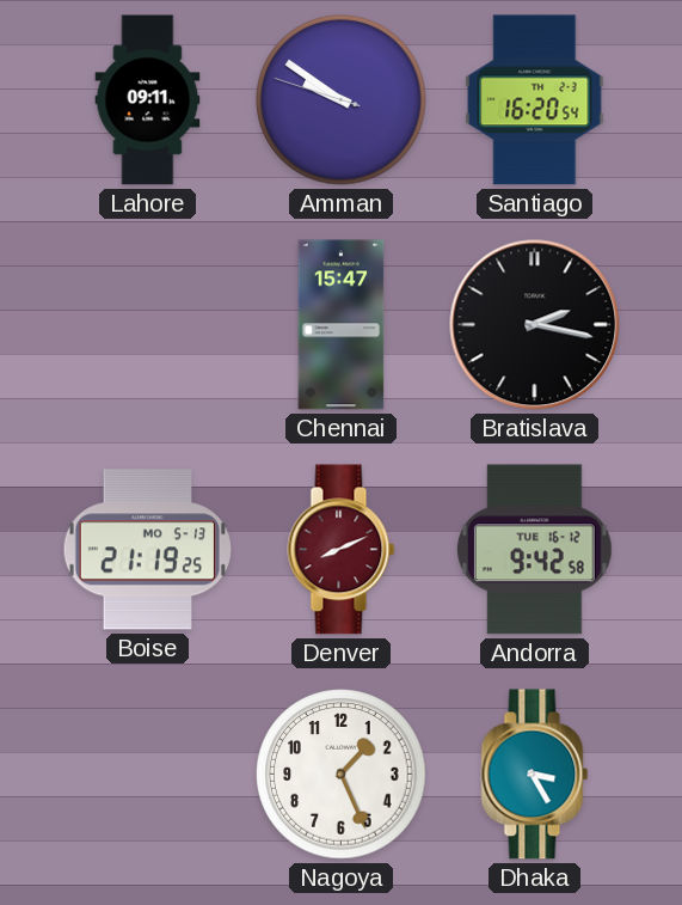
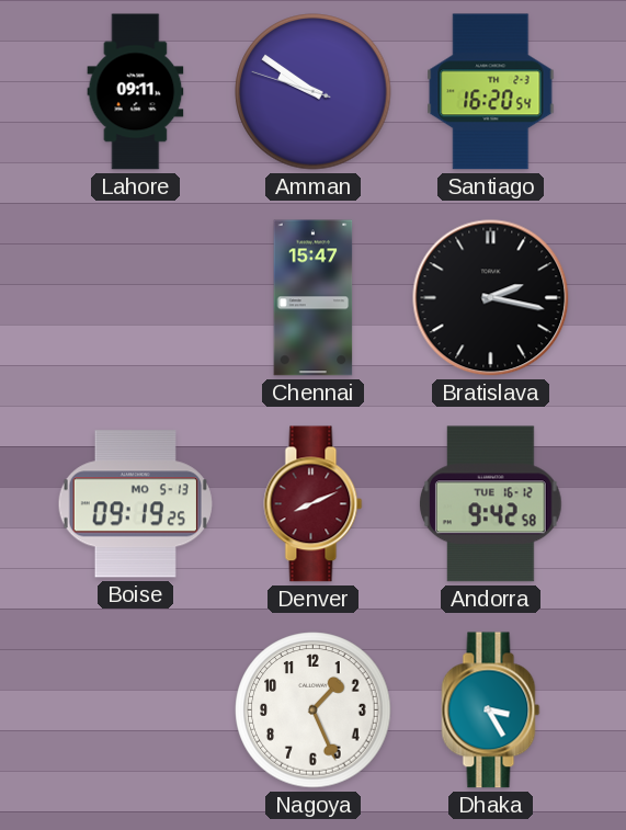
Boise: 21:19 -> 09:19 (135, 504)
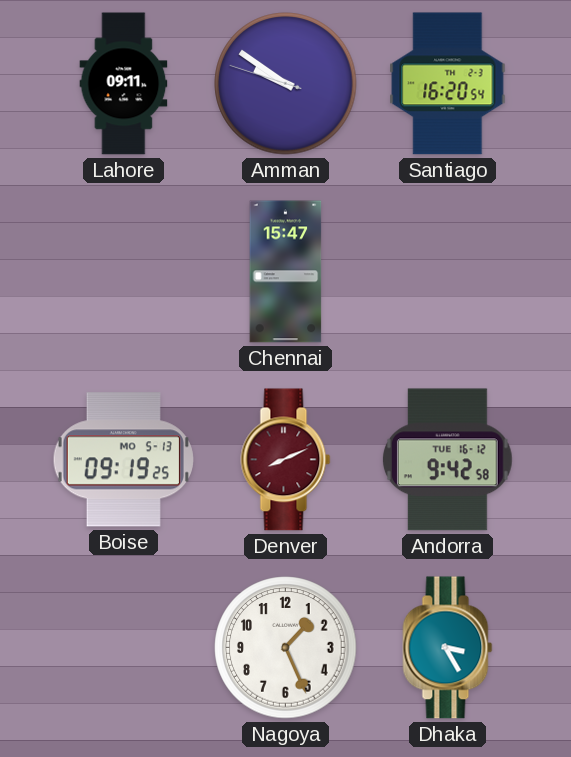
Bratislava: 2:17 -> none (491, 298)
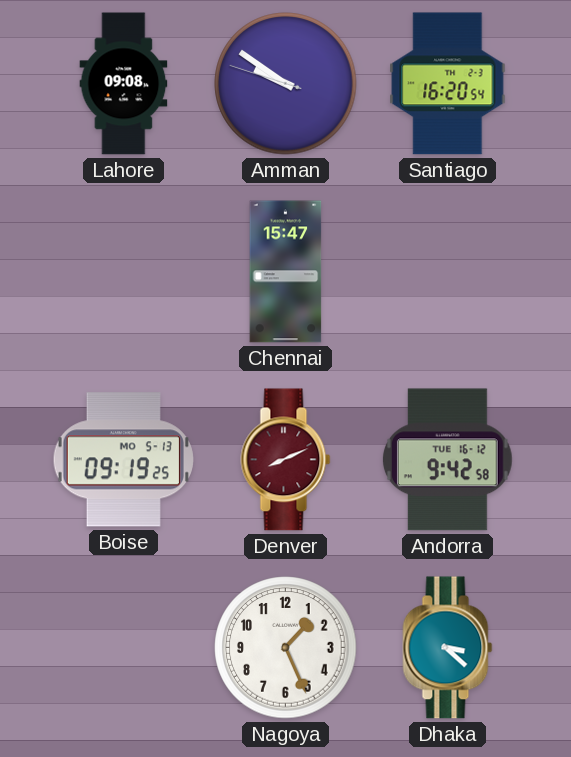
Lahore: 09:11 -> 09:08 (124, 84)
Dhaka: 3:25 -> 3:22 (448, 648)
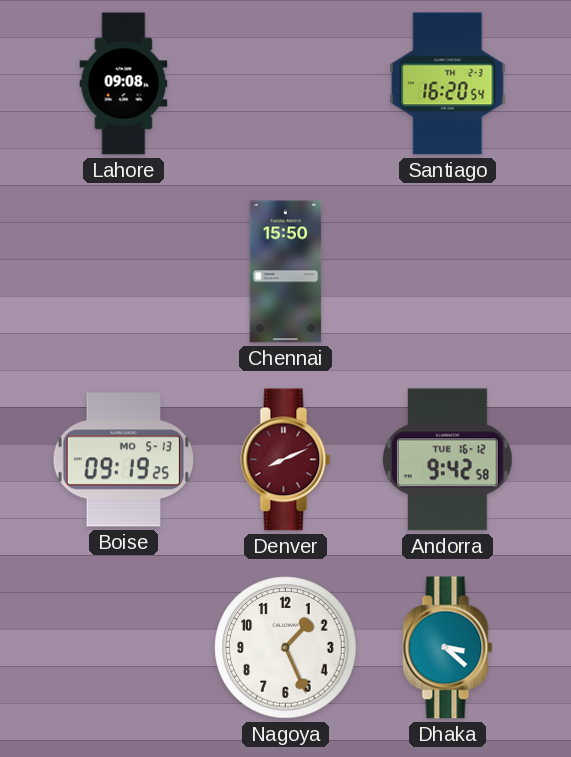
Amman: 9:50 -> none (286, 84)
Chennai: 15:47 -> 15:50 (286, 272)
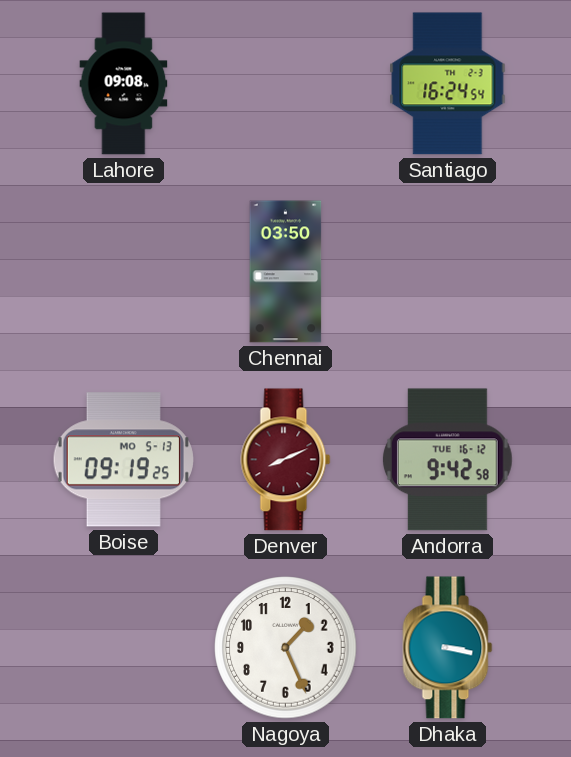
Santiago: 16:20 -> 16:24 (448, 84)
Chennai: 15:50 -> 03:50 (286, 272)
Dhaka: 3:22 -> 3:17 (448, 648)
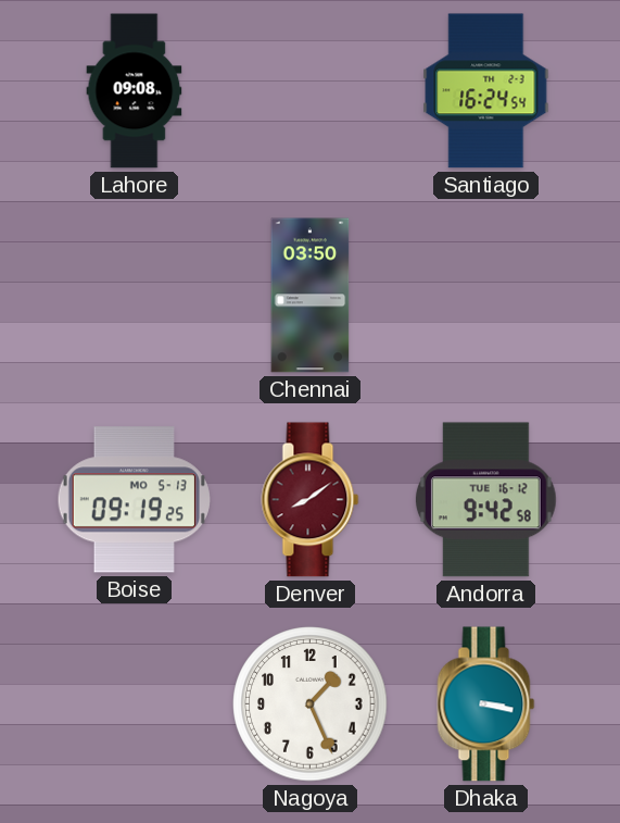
Denver: 8:11 -> 8:09 (311, 500)
